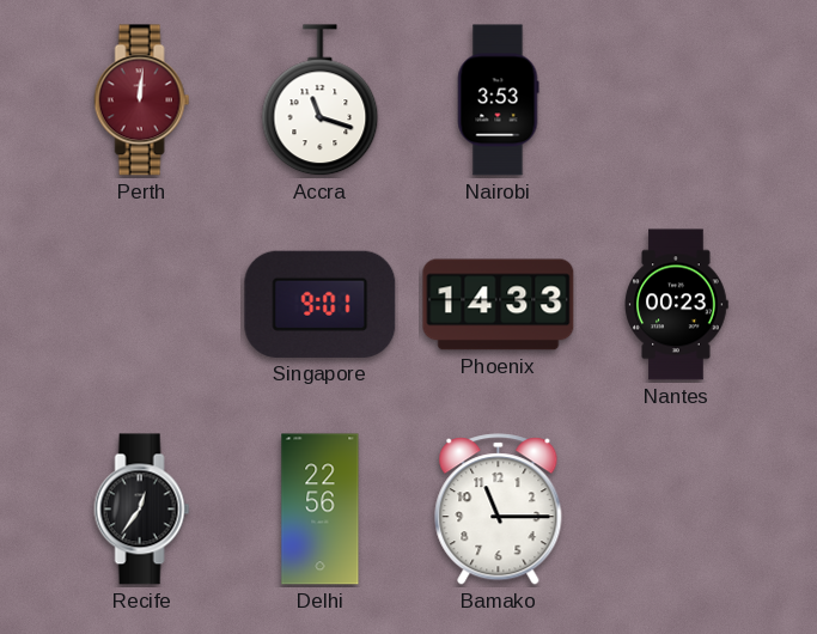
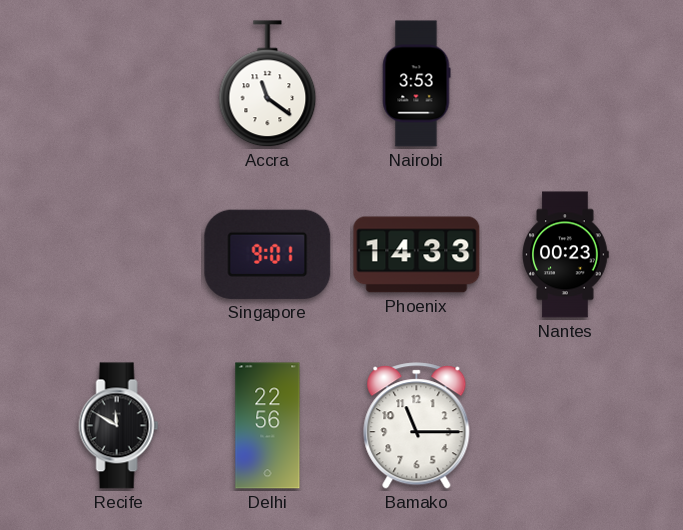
Perth: 12:01 -> none (142, 100)
Accra: 11:18 -> 11:21 (268, 84)
Recife: 12:36 -> 11:50 (119, 426)
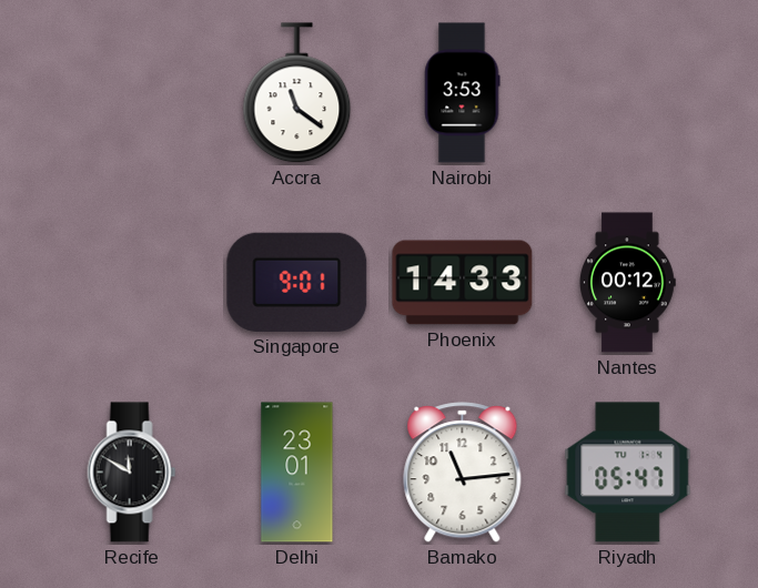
Nantes: 00:23 -> 00:12 (627, 283)
Delhi: 22:56 -> 23:01 (297, 473)
Bamako: 11:15 -> 11:14 (463, 473)
Riyadh: none -> 05:47 (628, 473)
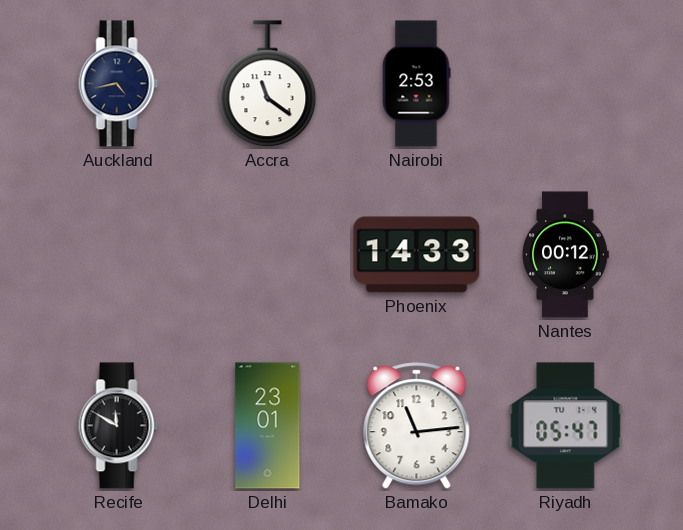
Auckland: none -> 4:43 (119, 84)
Nairobi: 3:53 -> 2:53 (416, 84)
Singapore: 9:01 -> none (297, 282)
